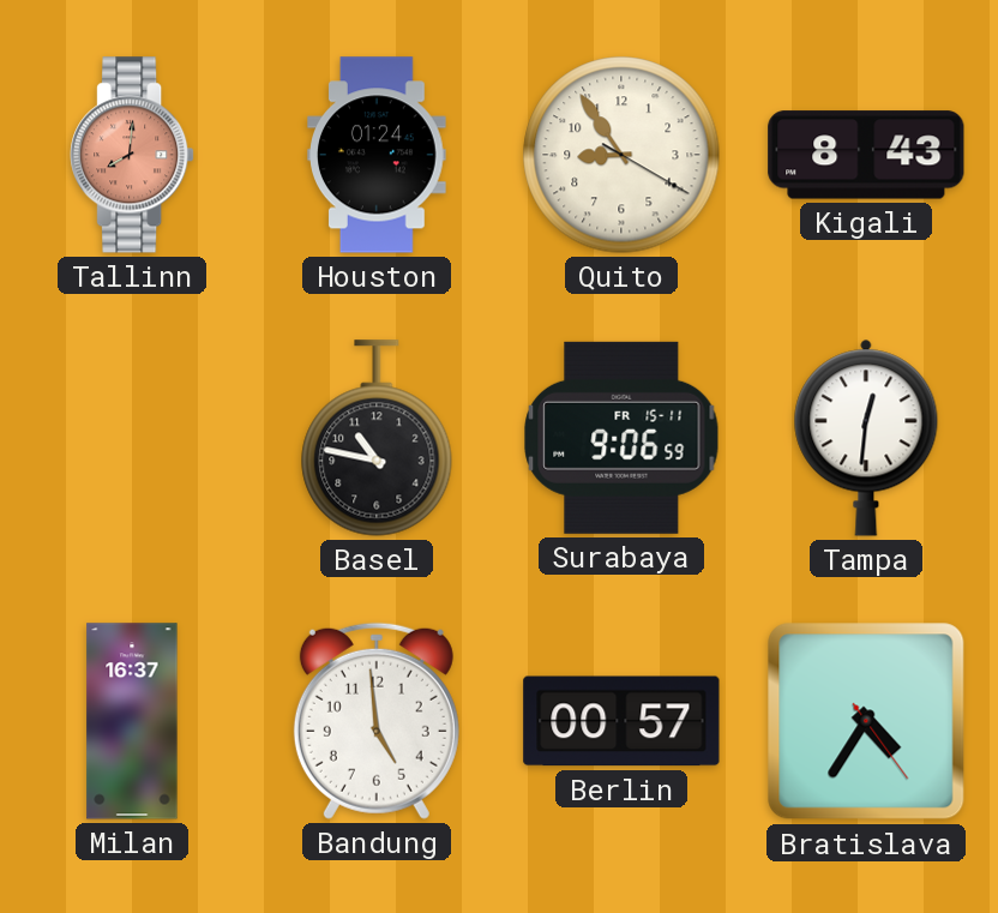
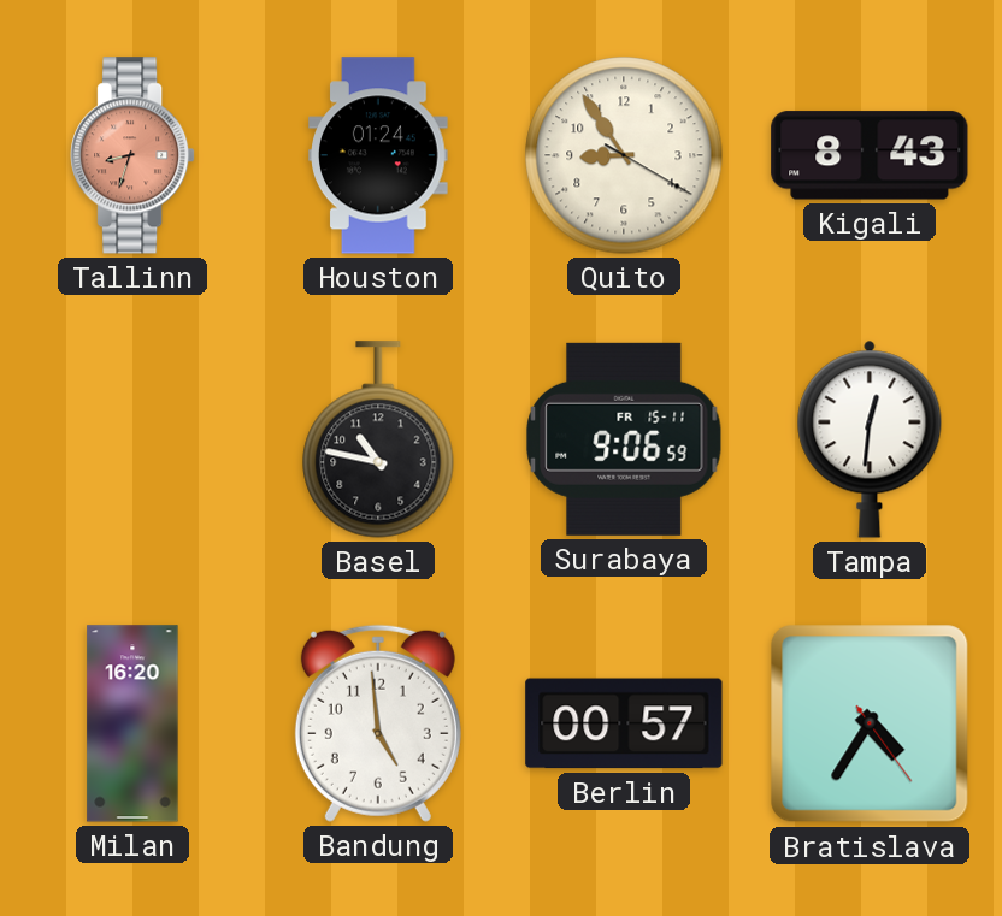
Tallinn: 8:01 -> 8:33 (132, 155)
Milan: 16:37 -> 16:20 (132, 723)
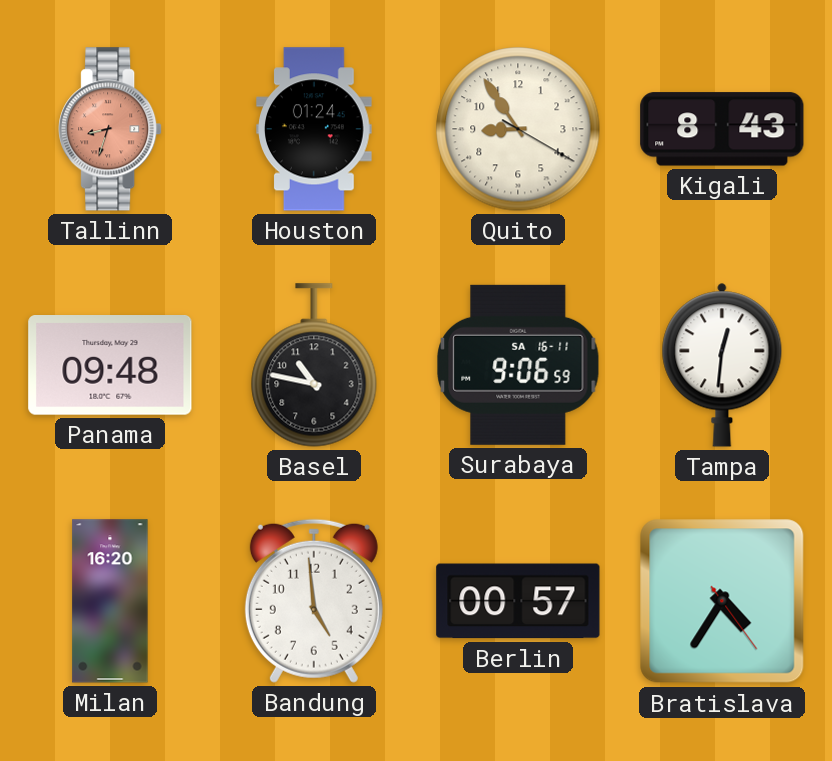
Panama: none -> 09:48 (110, 366)
Surabaya date: FR 15-11 -> SA 16-11 (518, 365)
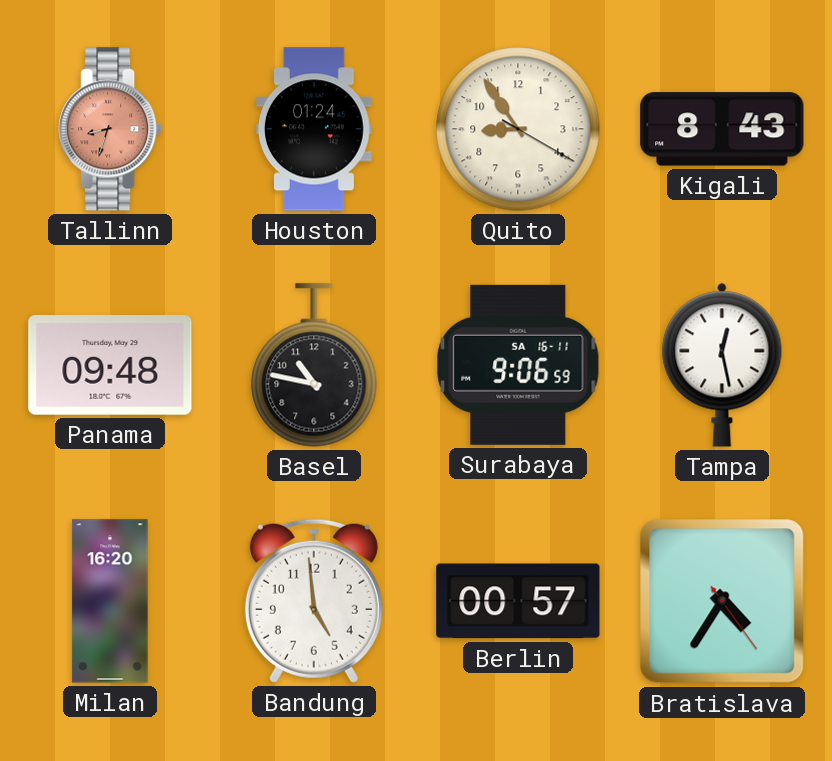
Tampa: 12:31 -> 12:28 (722, 365)
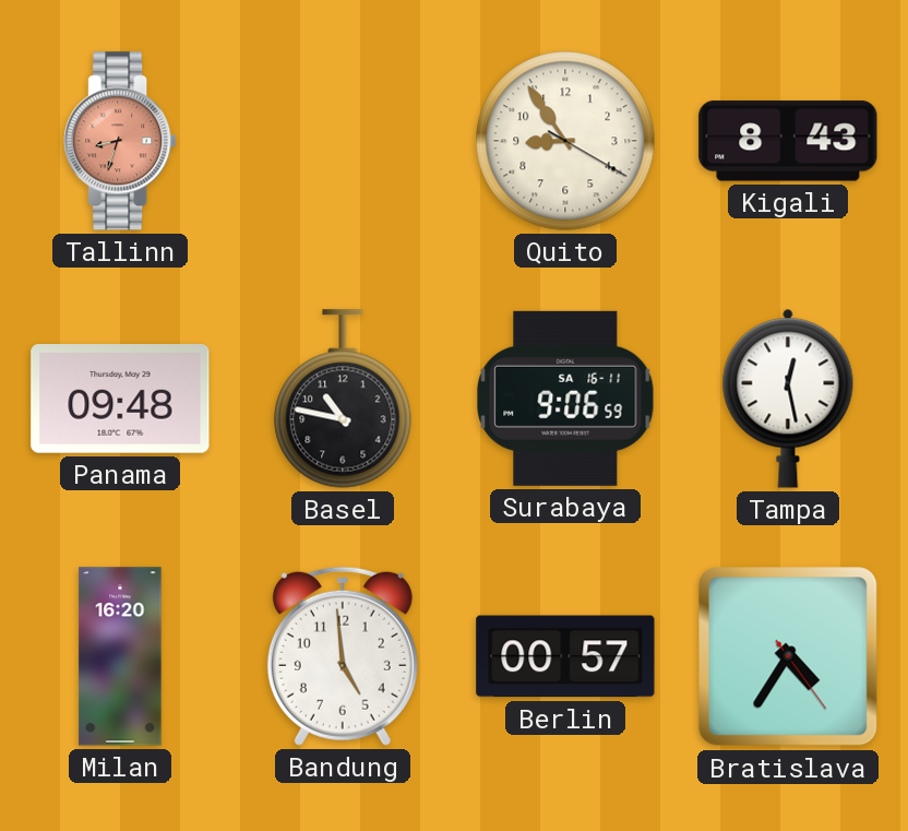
Houston: 01:24 -> none (315, 129)
